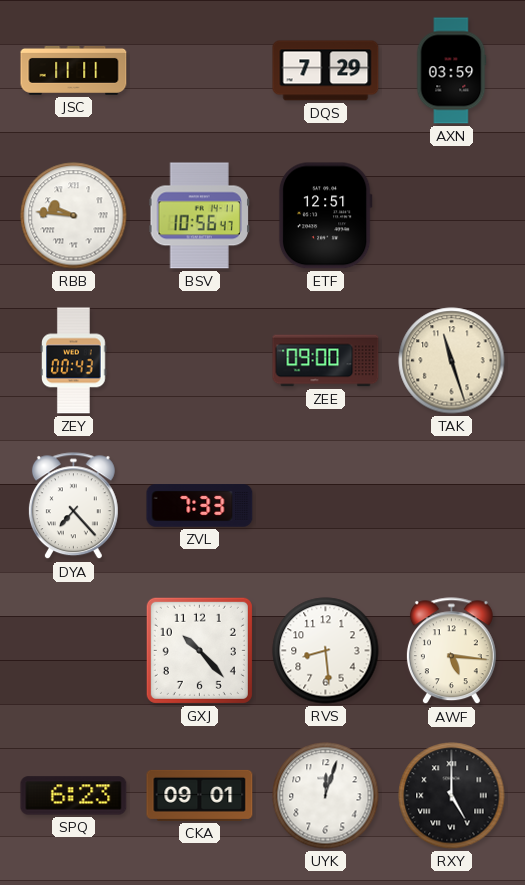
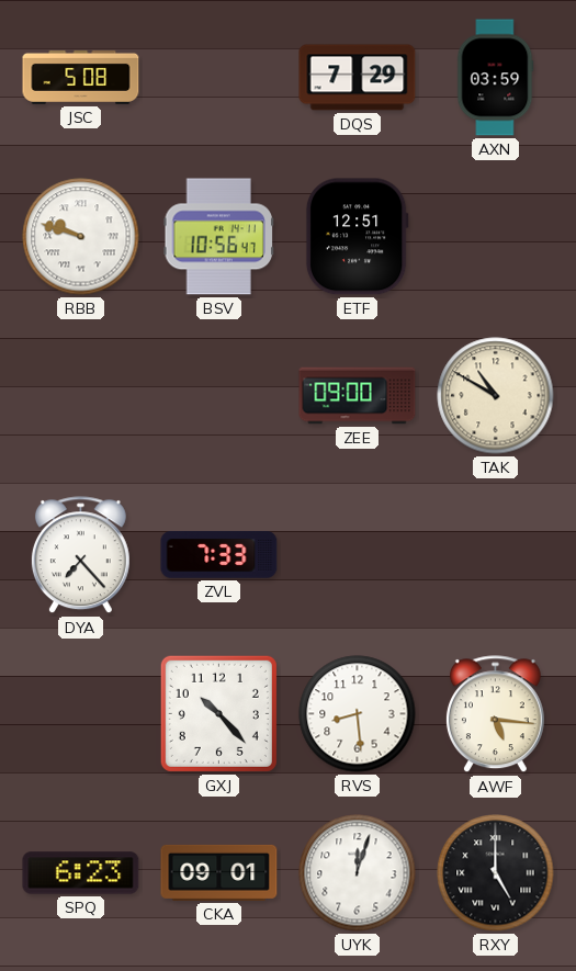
JSC: 11:11 -> 5:08 (81, 77)
RBB: 9:46 -> 9:48 (81, 237)
ZEY: 00:43 -> none (74, 361)
TAK: 11:27 -> 10:50 (496, 396)
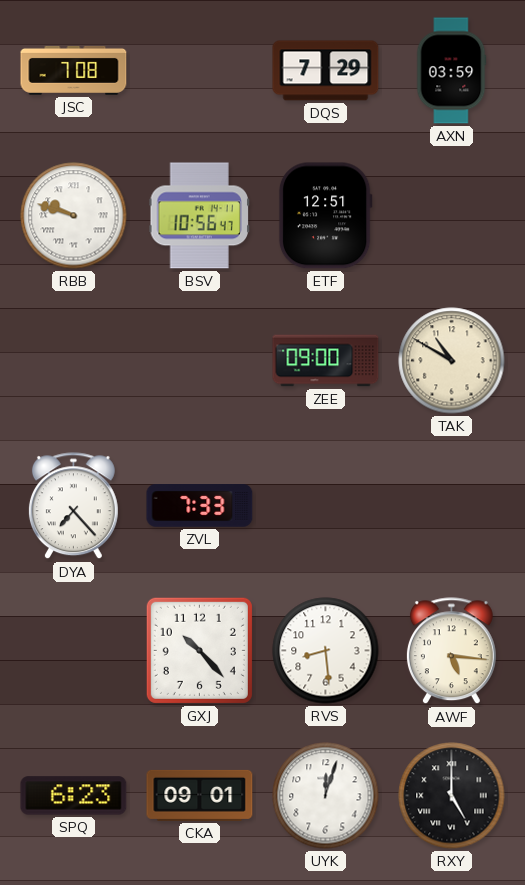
JSC: 5:08 -> 7:08 (74, 70)
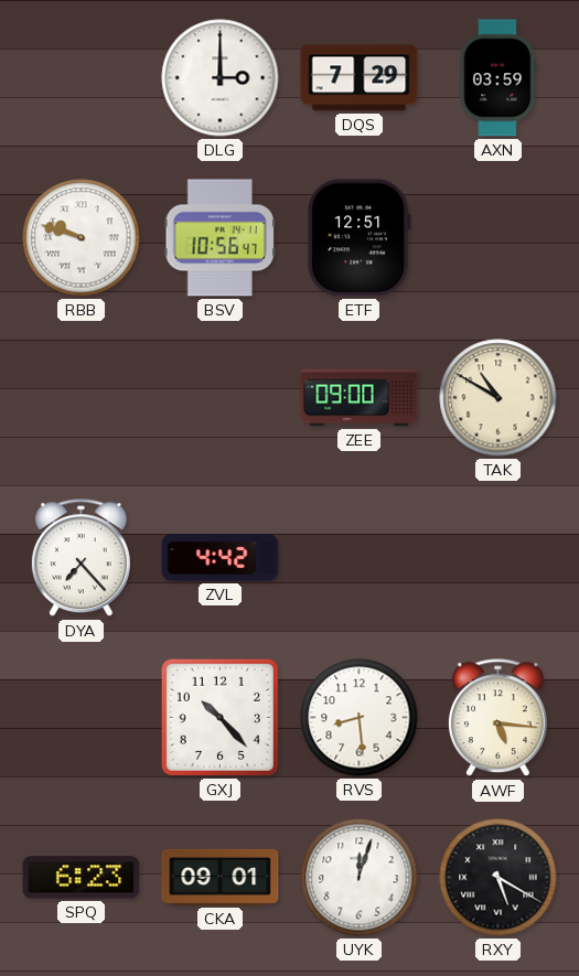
JSC: 7:08 -> none (74, 70)
DLG: none -> 3:00 (221, 78)
ZVL: 7:33 -> 4:42 (221, 558)
RXY: 5:00 -> 5:20 (498, 878)
